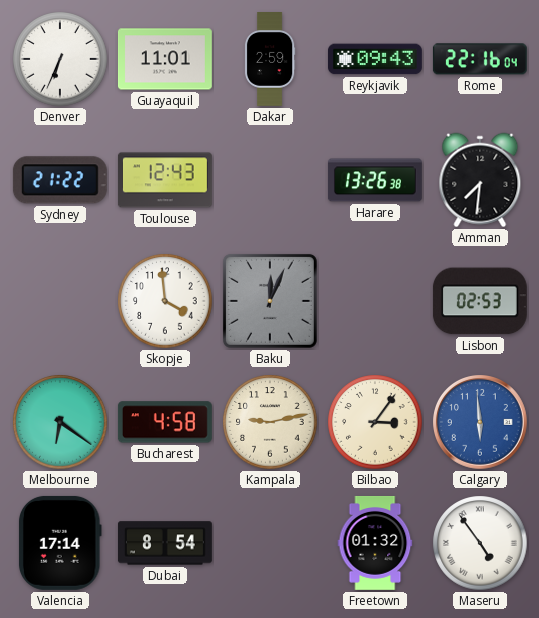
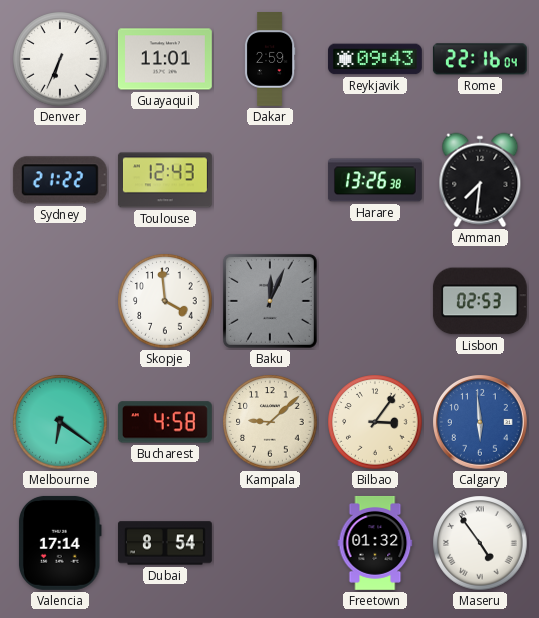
Kampala: 9:13 -> 9:08 (270, 422)
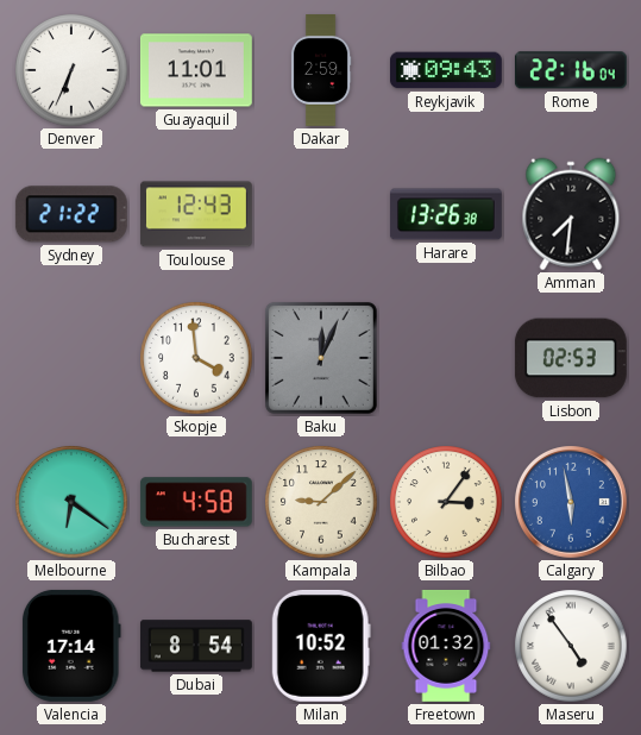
Calgary: 5:59 -> 5:58 (572, 503)
Milan: none -> 10:52 (321, 646)
